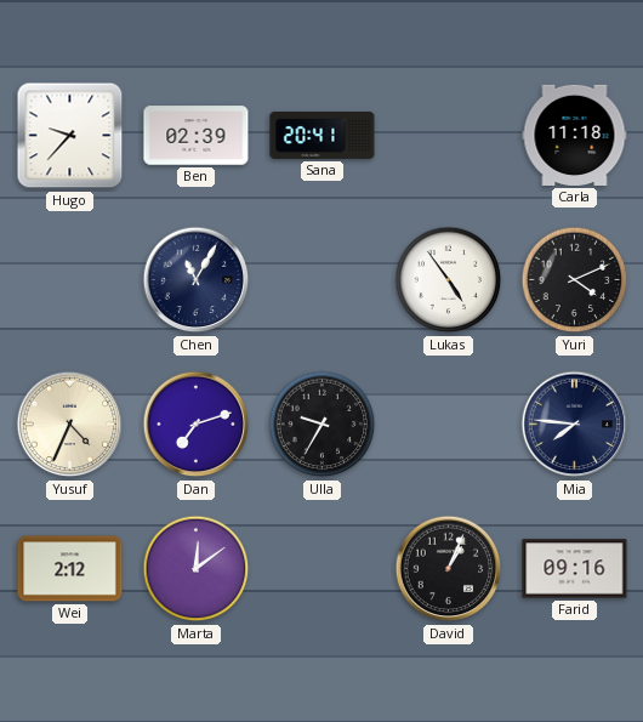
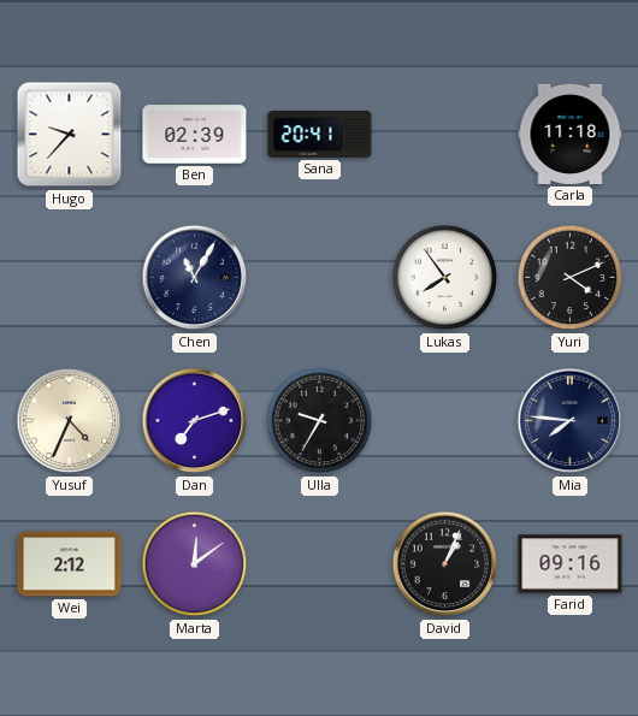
Lukas: 4:54 -> 7:54 (445, 278)
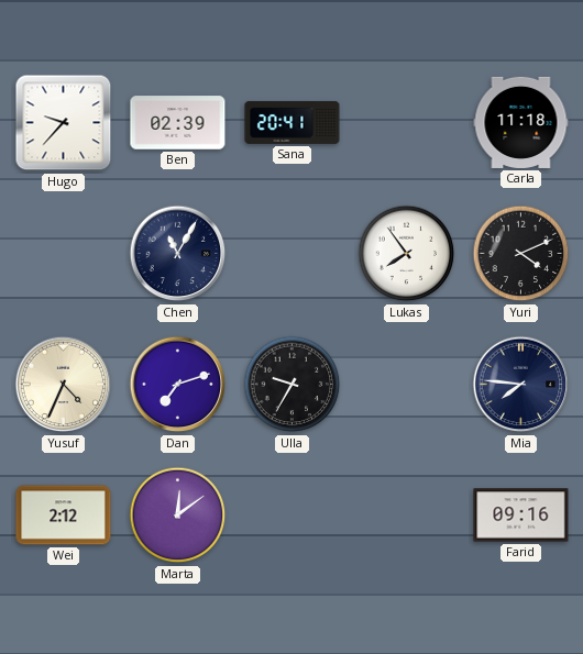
David: 1:04 -> none (445, 564)
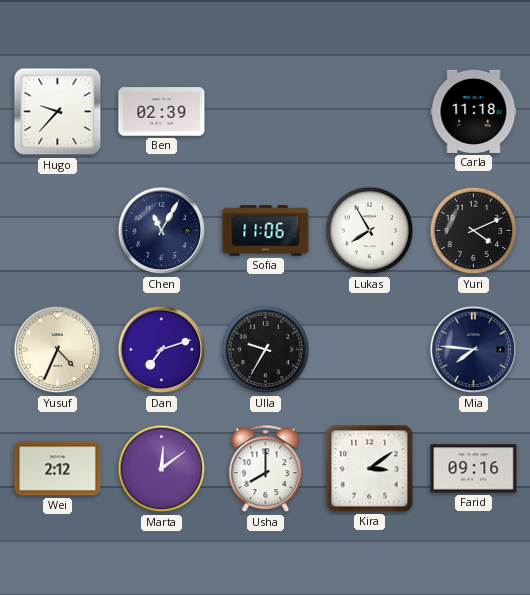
Sana: 20:41 -> none (293, 122)
Sofia: none -> 11:06 (266, 231)
Lukas: 7:54 -> 7:55 (370, 231)
Usha: none -> 8:00 (266, 469)
Kira: none -> 3:09 (370, 469)
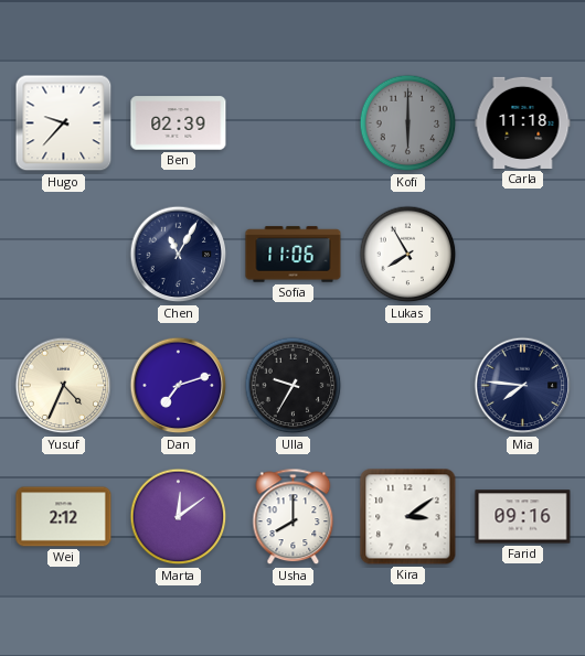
Kofi: none -> 6:00 (408, 123)
Yuri: 4:11 -> none (474, 231)
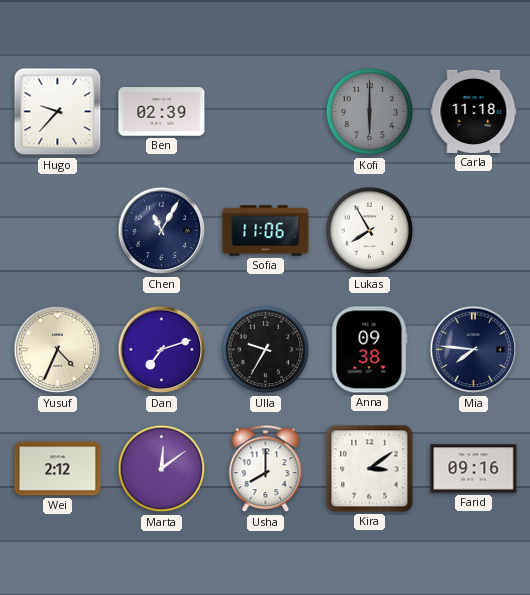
Anna: none -> 09:38 (370, 350)
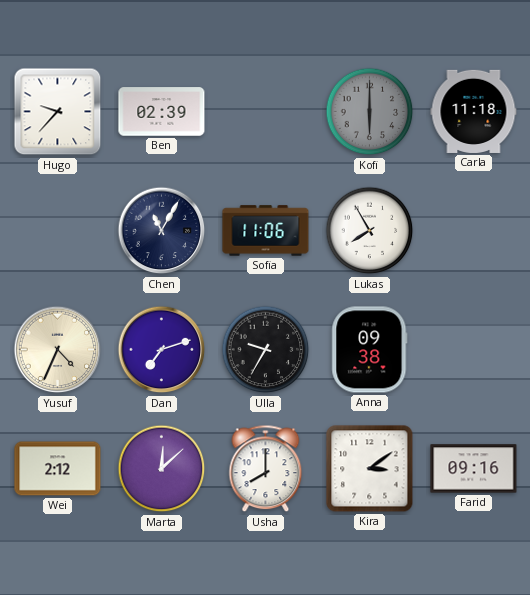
Mia: 7:46 -> none (474, 350)
Marta: 12:09 -> 12:08 (162, 469)
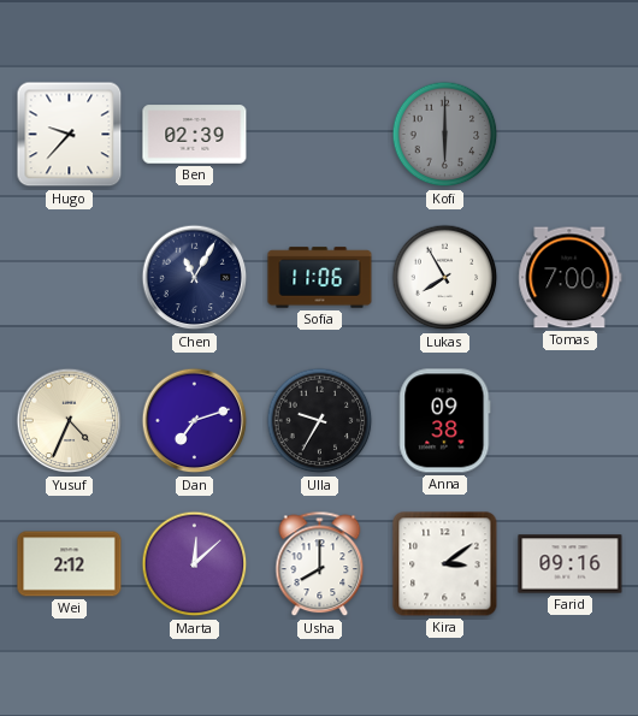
Carla: 11:18 -> none (474, 111)
Tomas: none -> 7:00 (571, 278)
